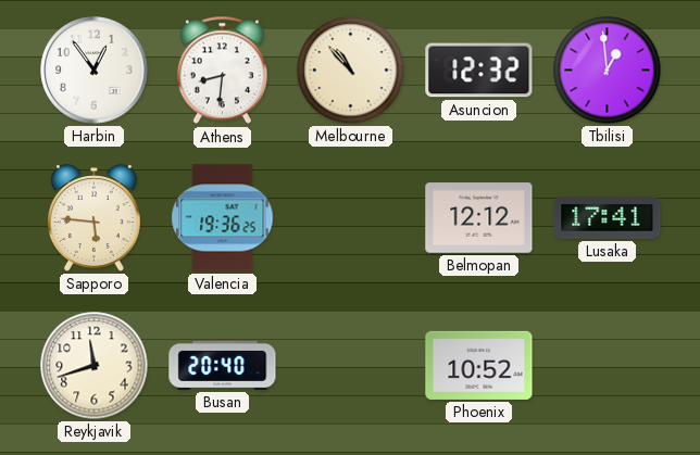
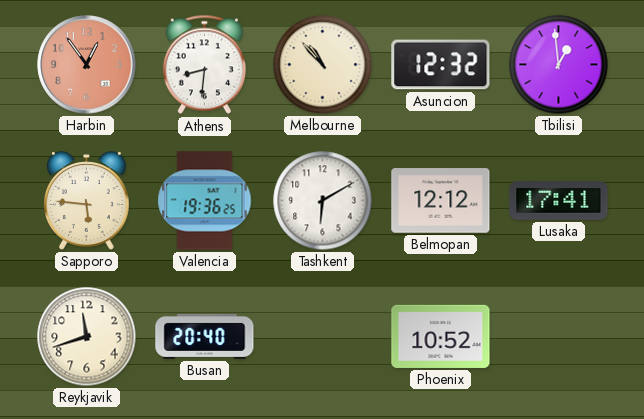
Harbin dial: white -> salmon (87, 65)
Tashkent: none -> 6:10 (323, 201)
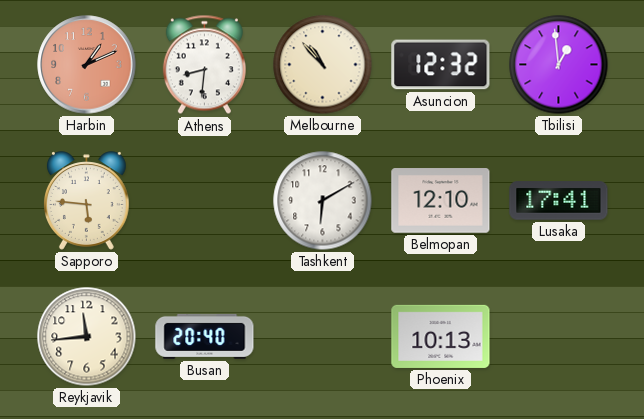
Harbin: 12:54 -> 1:11 (87, 65)
Valencia: 19:36 -> none (205, 201)
Belmopan: 12:12 -> 12:10 (441, 201)
Reykjavik: 11:42 -> 11:44 (87, 337)
Phoenix: 10:52 -> 10:13 (441, 336)
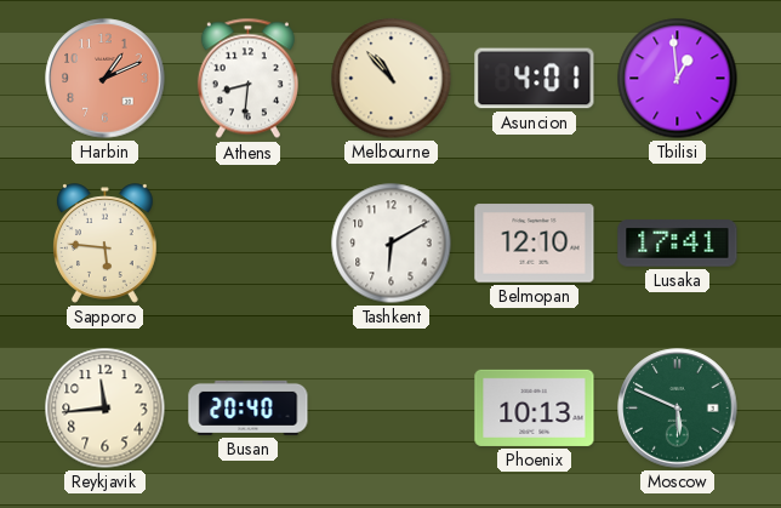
Asuncion: 12:32 -> 4:01 (535, 79)
Moscow: none -> 5:49 (678, 409)
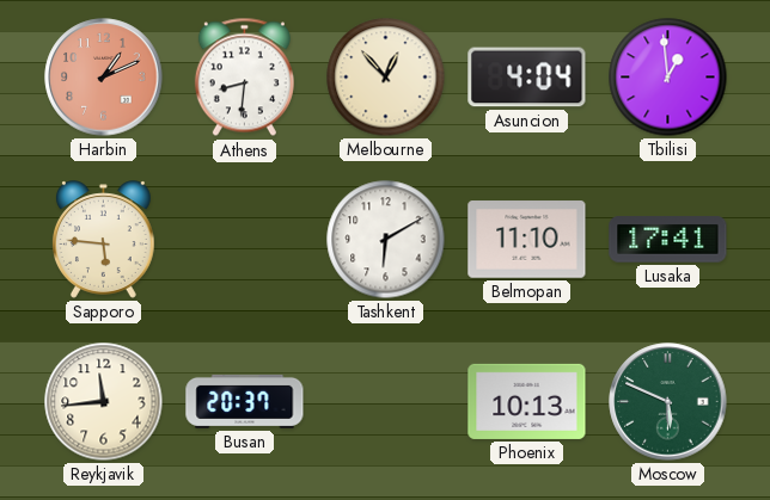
Melbourne: 10:53 -> 12:53 (386, 78)
Asuncion: 4:01 -> 4:04 (527, 78)
Belmopan: 12:10 -> 11:10 (527, 240)
Busan: 20:40 -> 20:37 (245, 401)
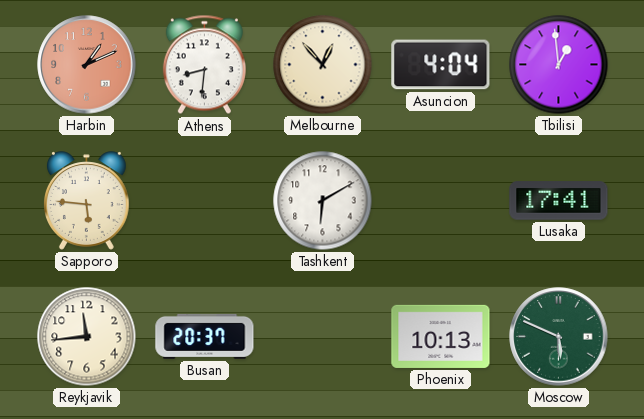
Belmopan: 11:10 -> none (527, 240)
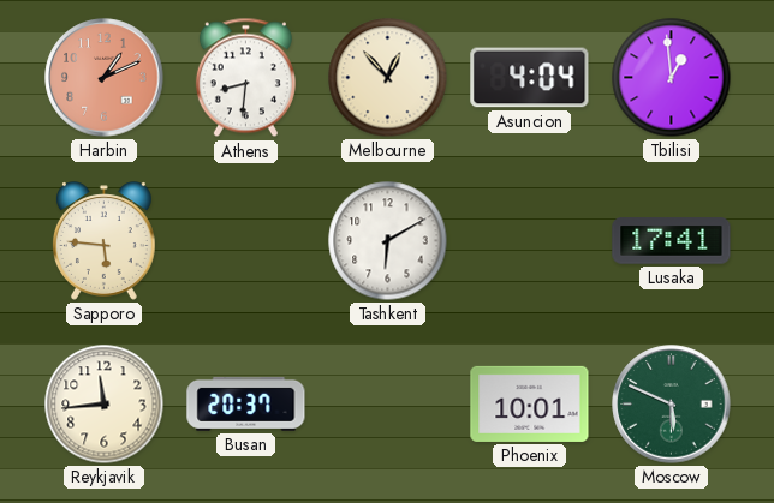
Phoenix: 10:13 -> 10:01 (530, 403)
